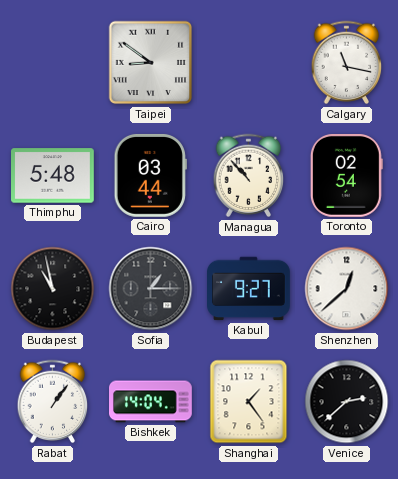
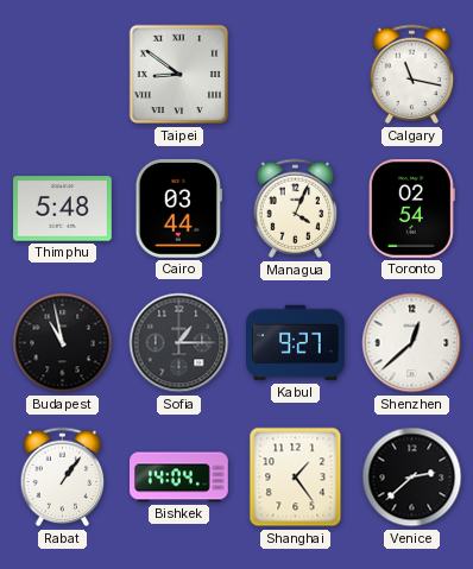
Managua: 10:53 -> 4:04 (296, 209)
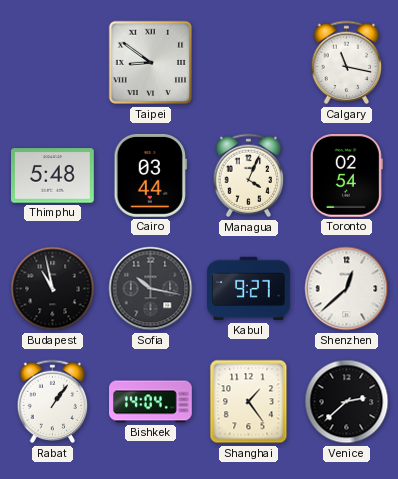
Sofia: 1:15 -> 10:17 (151, 289)
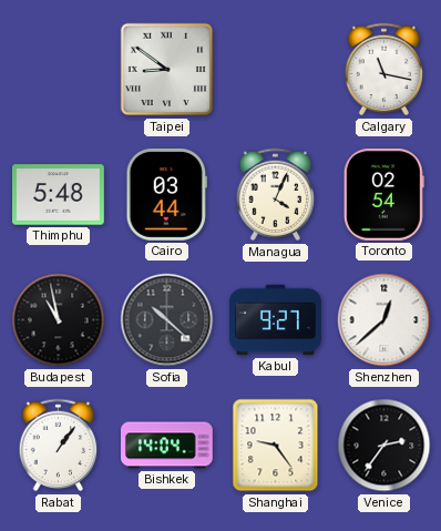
Sofia: 10:17 -> 10:22 (167, 320)
Shanghai: 1:24 -> 9:24 (276, 446)
Venice: 2:38 -> 2:36 (384, 446)
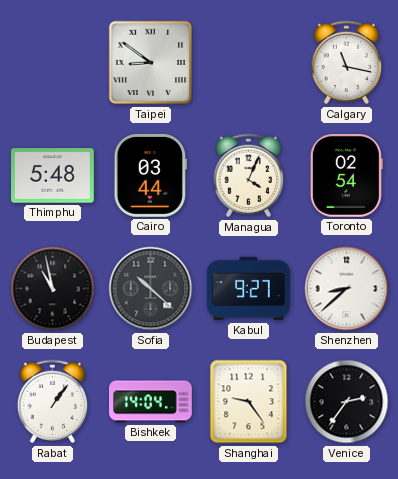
Shenzhen: 12:38 -> 8:38 (347, 289)
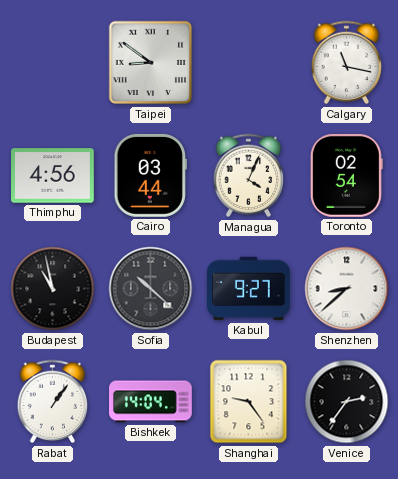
Thimphu: 5:48 -> 4:56 (53, 176)
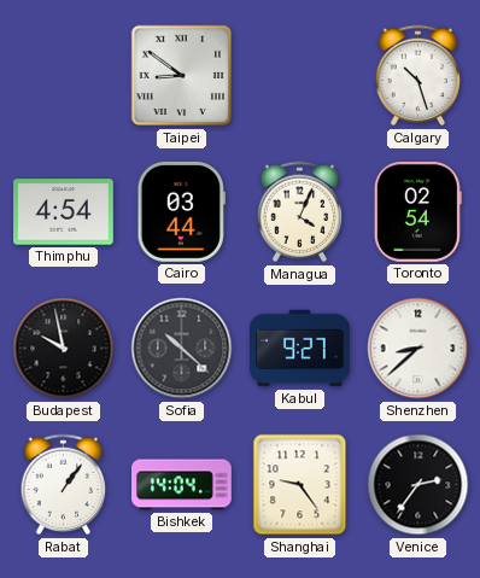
Calgary: 11:17 -> 10:27 (418, 76)
Thimphu: 4:56 -> 4:54 (64, 212)
Budapest: 10:58 -> 9:58 (64, 349)
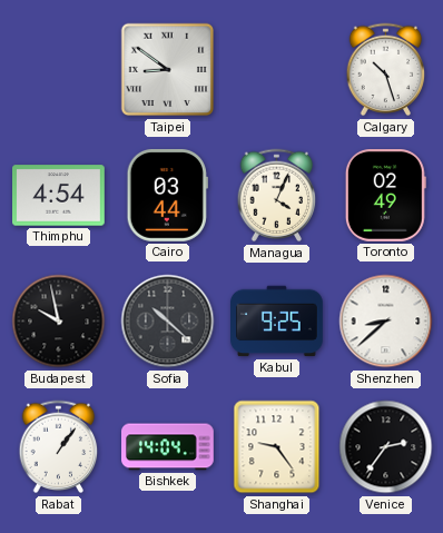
Toronto: 02:54 -> 02:49 (385, 196)
Kabul: 9:27 -> 9:25 (277, 322)
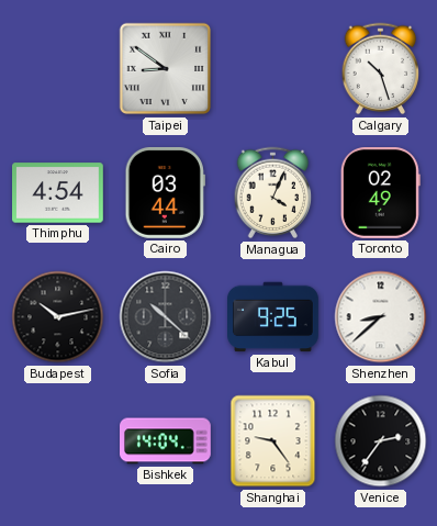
Budapest: 9:58 -> 10:13 (58, 317)
Rabat: 1:06 -> none (59, 447)
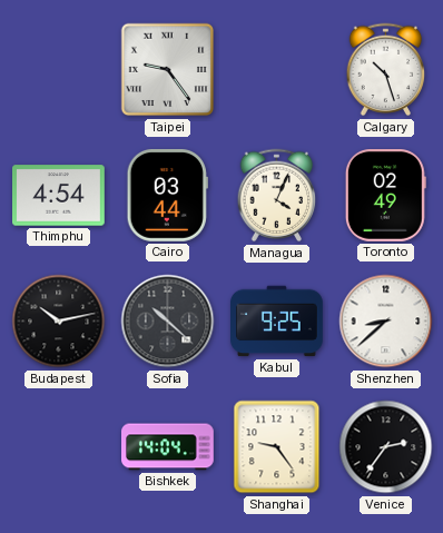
Taipei: 8:51 -> 9:24 (168, 70)
